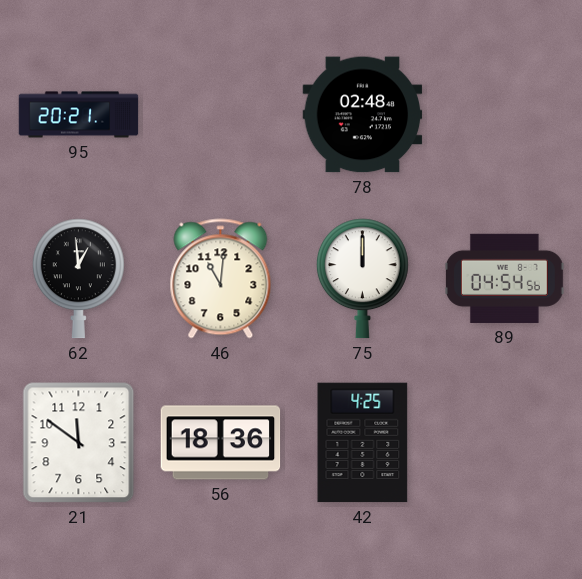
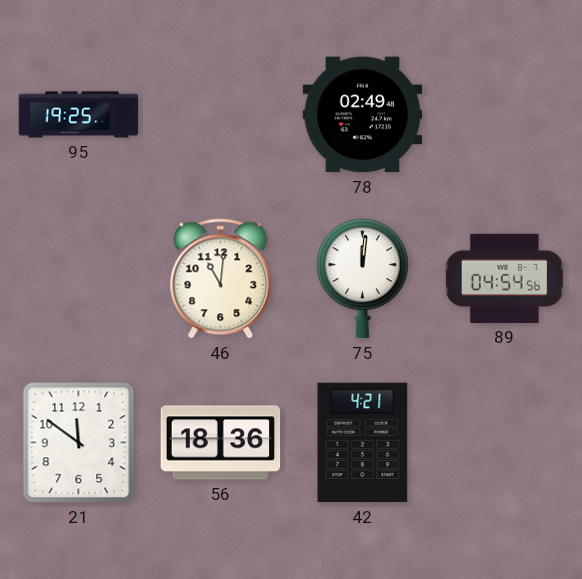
95: 20:21 -> 19:25 (79, 115)
78: 02:48 -> 02:49 (363, 115)
62: 12:59 -> none (78, 279)
75: 12:00 -> 12:01 (362, 279)
42: 4:25 -> 4:21 (363, 443)
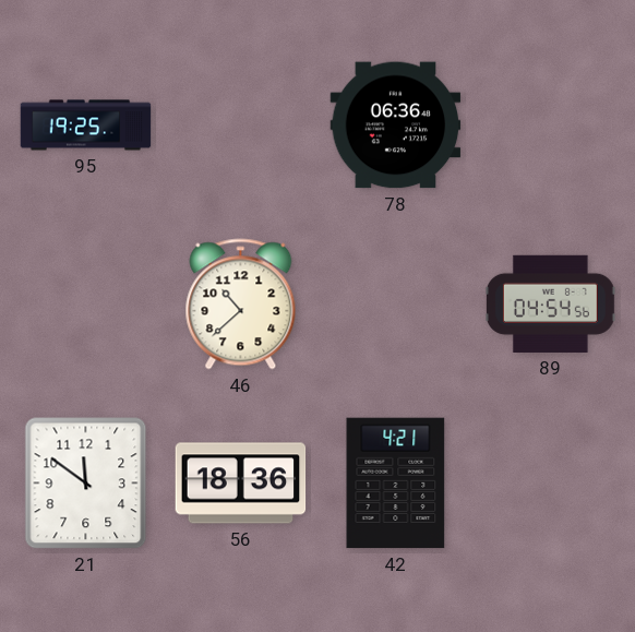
78: 02:49 -> 06:36 (396, 126)
46: 11:01 -> 10:38 (241, 305)
75: 12:01 -> none (362, 279)
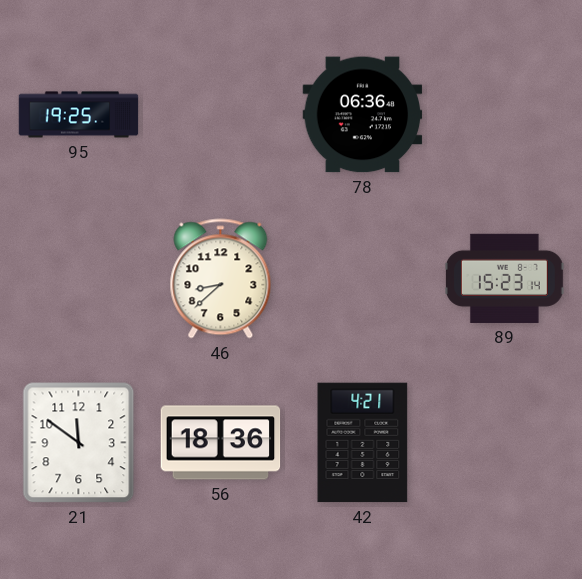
46: 10:38 -> 8:38 (221, 279)
89: 04:54 -> 15:23 (504, 278)
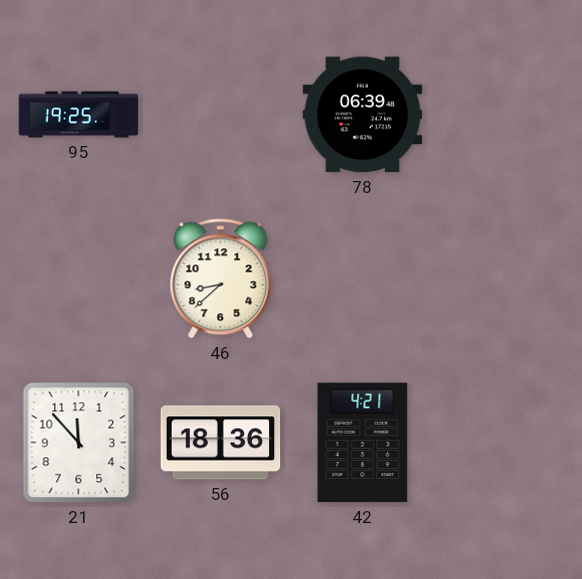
78: 06:36 -> 06:39 (363, 115)
89: 15:23 -> none (504, 278)
21: 11:51 -> 11:53 (79, 443)
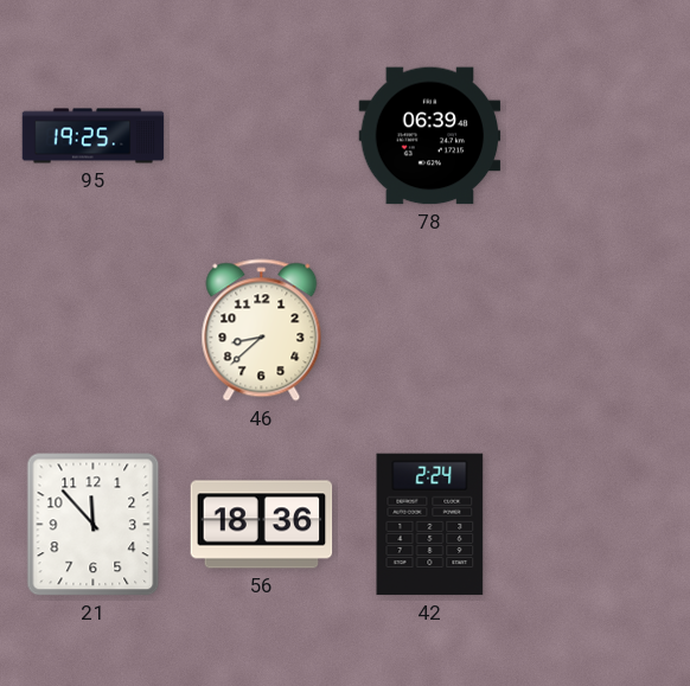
42: 4:21 -> 2:24 (430, 525)
